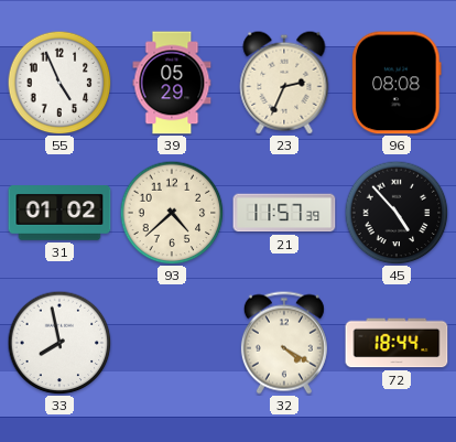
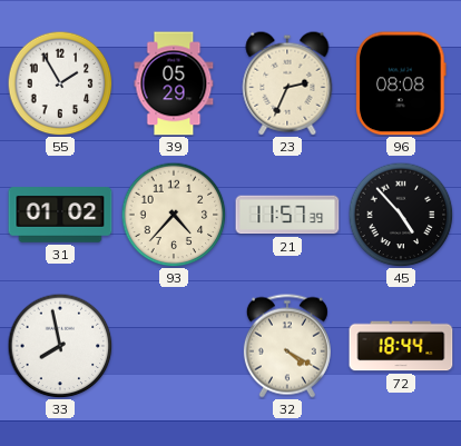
55: 4:56 -> 1:55 (60, 83)
93: 4:38 -> 4:37 (174, 215)
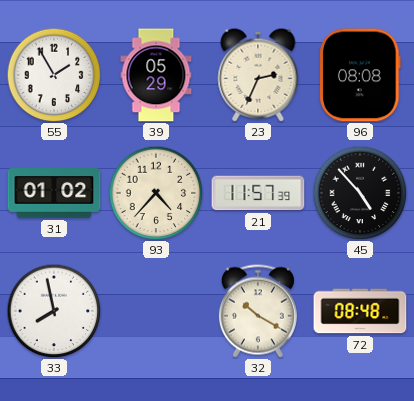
32: 4:20 -> 10:20 (258, 311)
72: 18:44 -> 08:48 (360, 311)
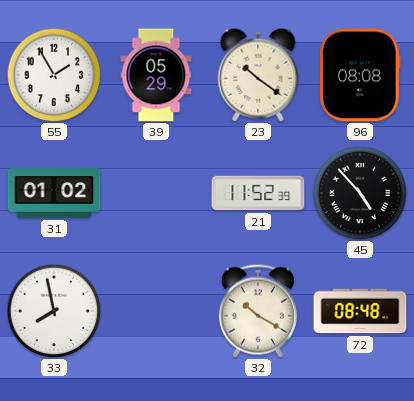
23: 2:34 -> 10:21 (258, 75)
93: 4:37 -> none (156, 193)
21: 11:57 -> 11:52 (258, 193)
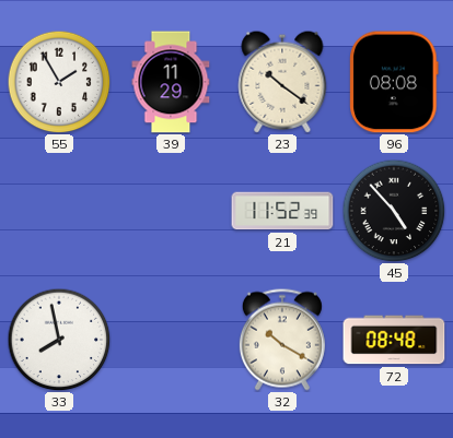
39: 05:29 -> 11:29 (171, 82)
31: 01:02 -> none (54, 193)
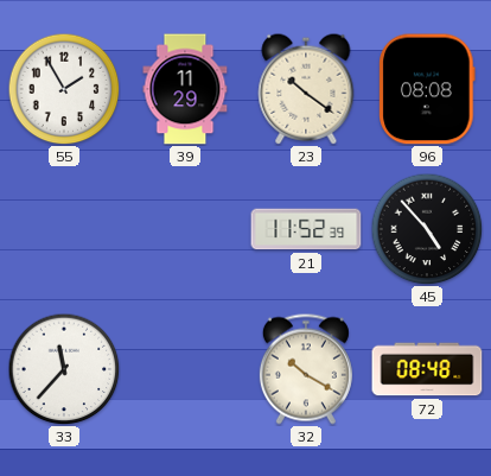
33: 7:58 -> 11:37 (64, 369)
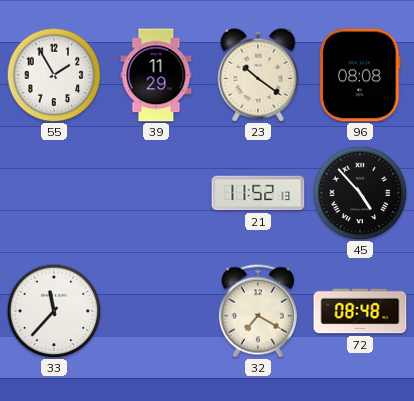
21: 11:52:39 -> 11:52:13 (258, 193)
32: 10:20 -> 7:20 (258, 311)
